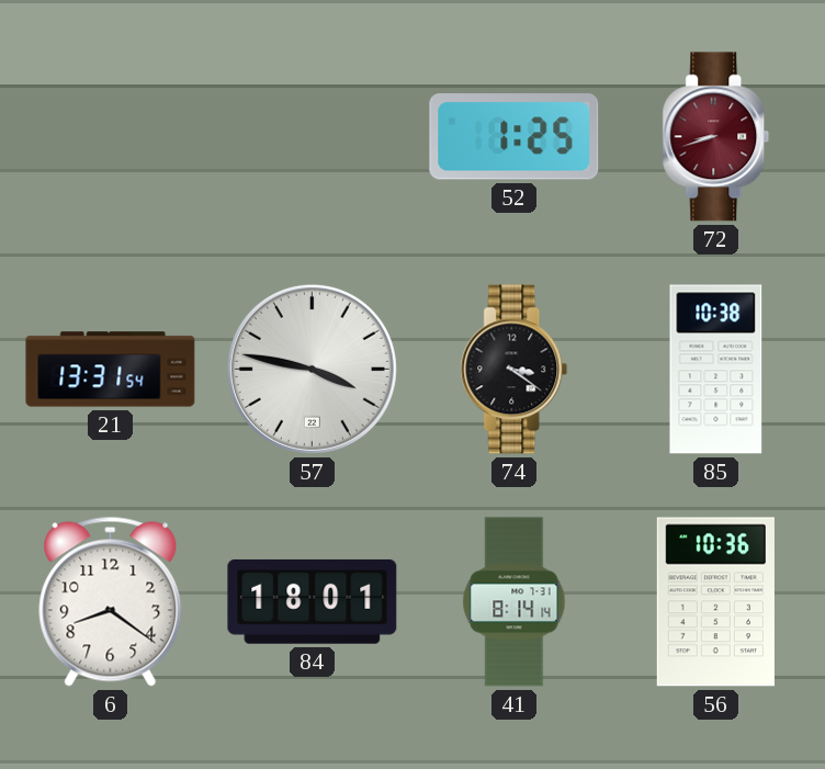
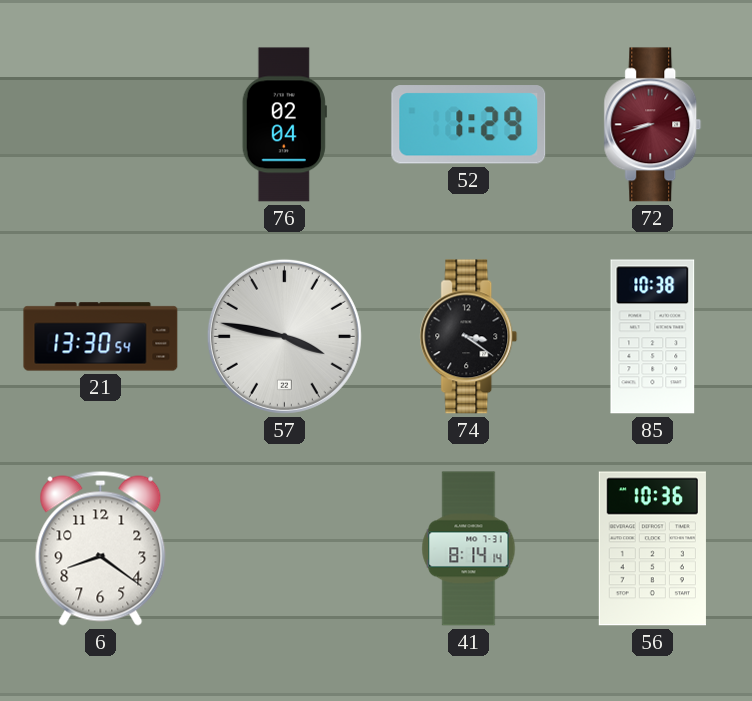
76: none -> 02:04 (284, 125)
52: 1:25 -> 1:29 (469, 125)
21: 13:31 -> 13:30 (101, 337)
84: 18:01 -> none (313, 601)
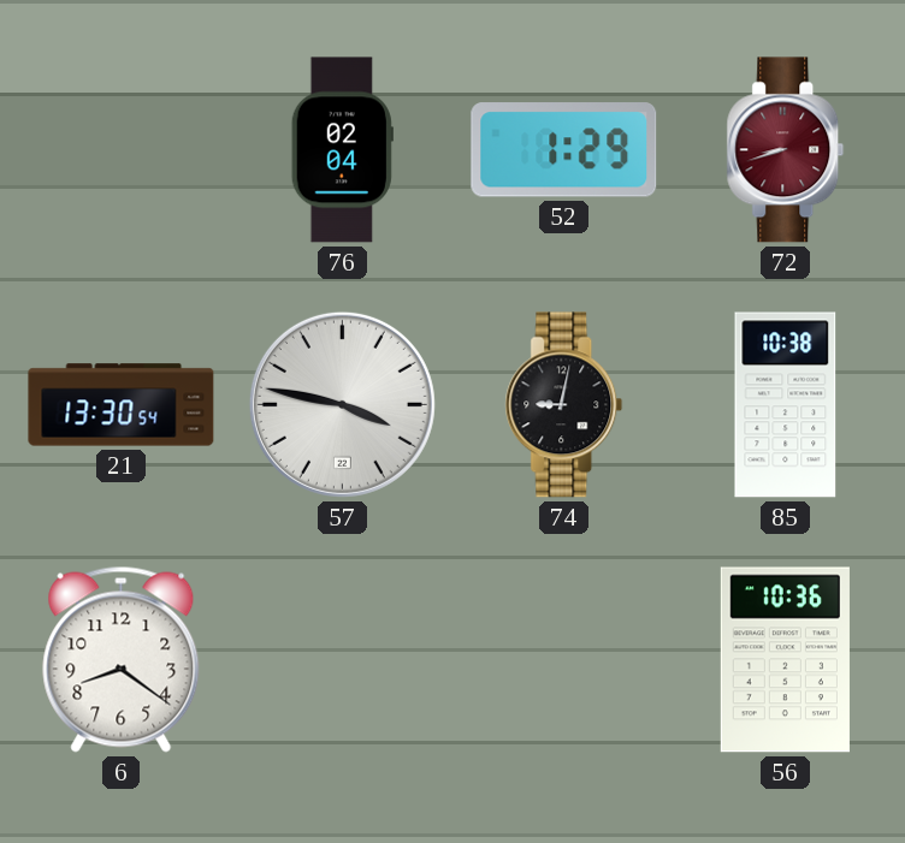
74: 3:21 -> 9:02 (564, 405)
41: 8:14 -> none (469, 549)
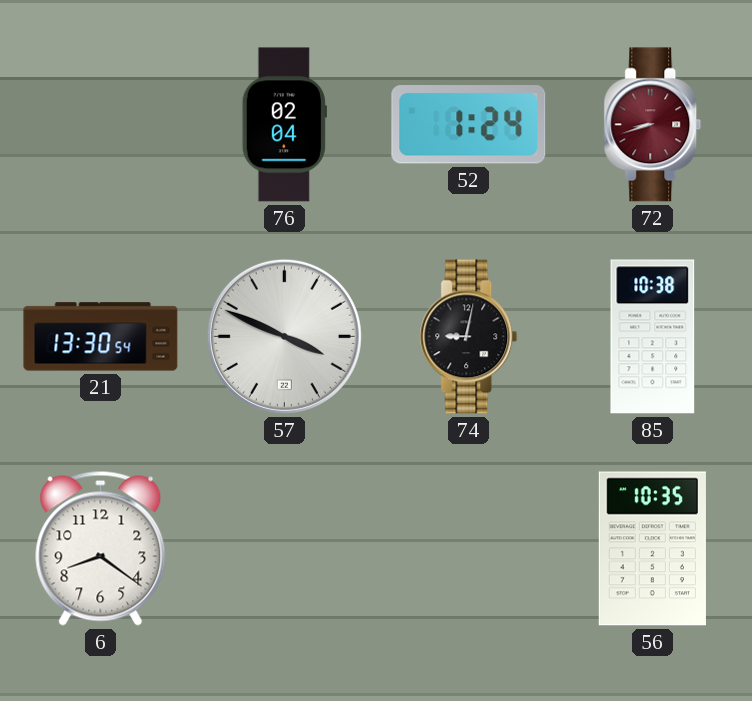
52: 1:29 -> 1:24 (469, 125)
57: 3:47 -> 3:49 (284, 336)
56: 10:36 -> 10:35 (652, 549)
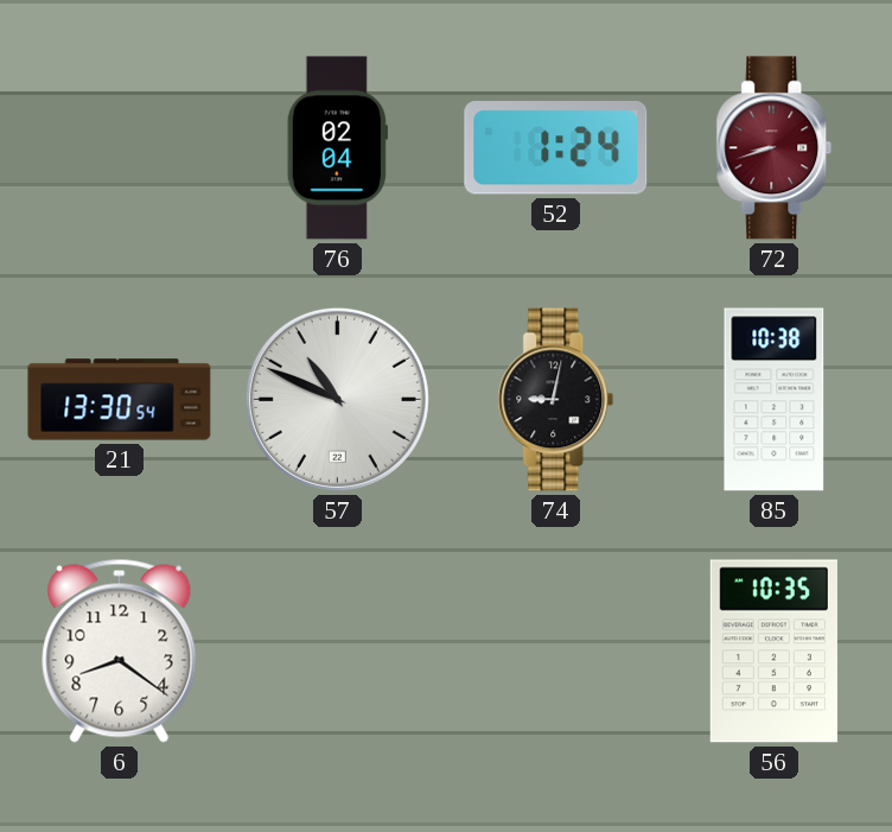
57: 3:49 -> 10:49 (337, 399)
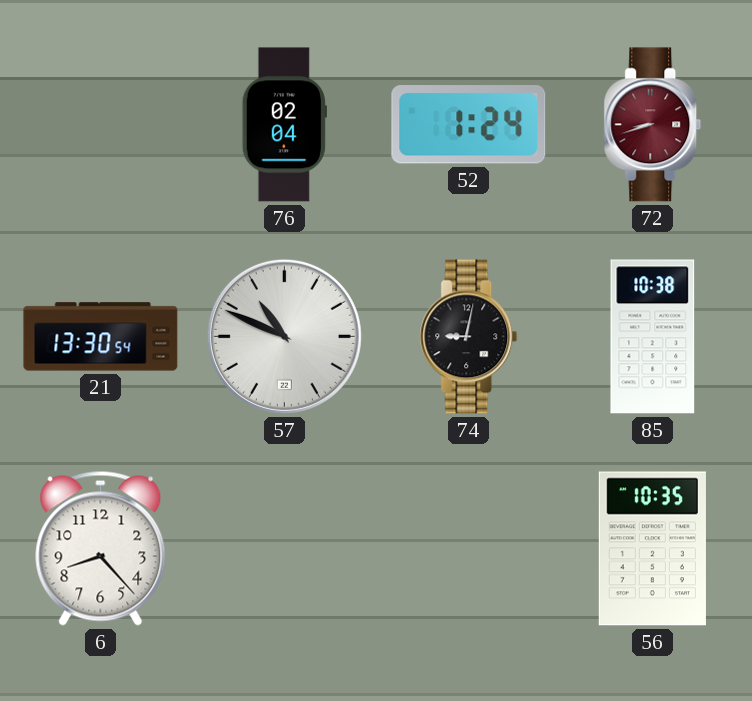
6: 8:21 -> 8:23 (101, 548)
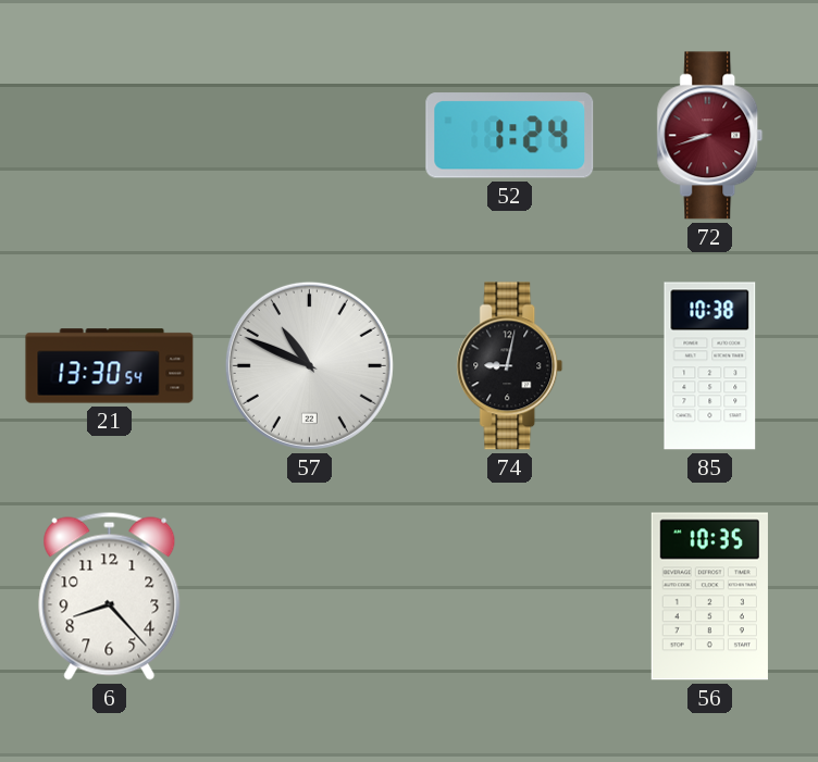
76: 02:04 -> none (284, 125)
